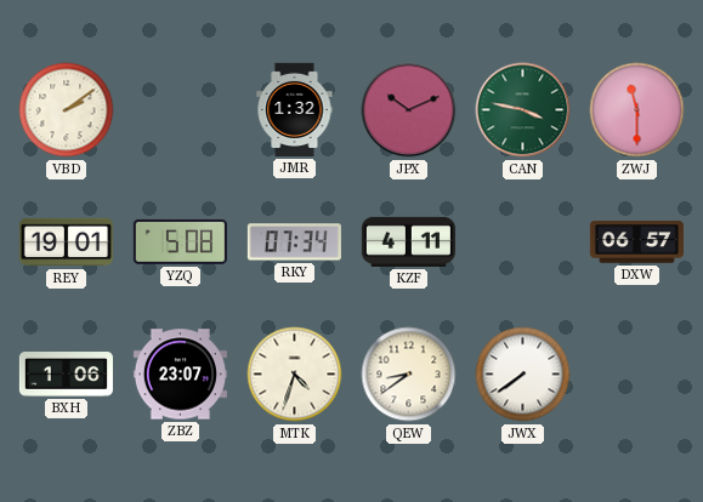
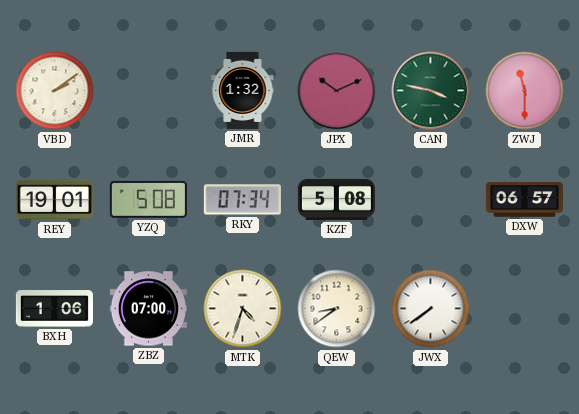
KZF: 4:11 -> 5:08 (336, 199)
ZBZ: 23:07 -> 07:00 (148, 309)
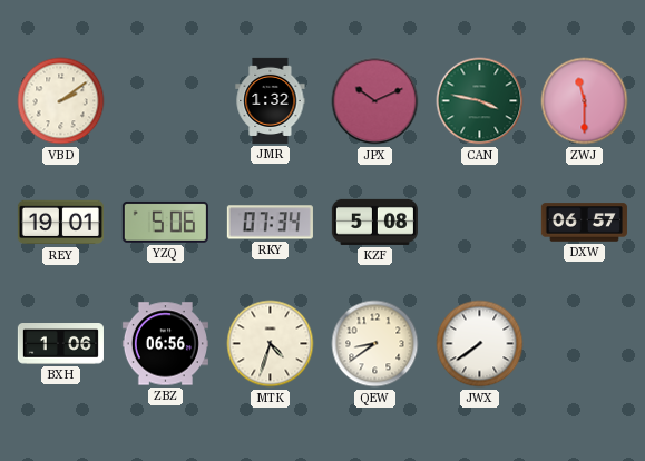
YZQ: 5:08 -> 5:06 (165, 222)
ZBZ: 07:00 -> 06:56 (165, 344)
